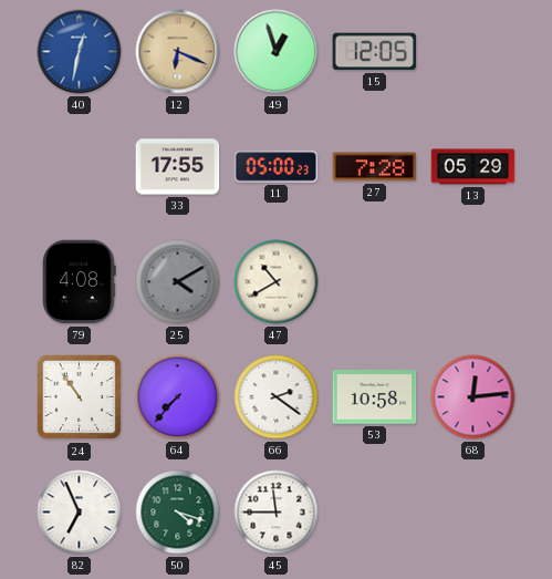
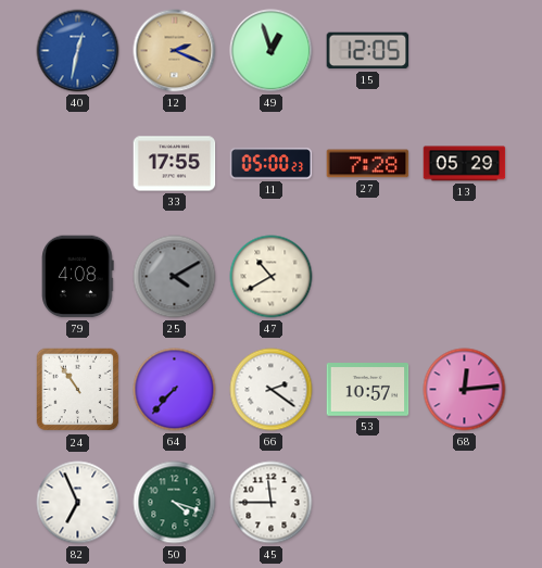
12: 6:19 -> 2:19 (175, 51)
53: 10:58 -> 10:57 (368, 390)
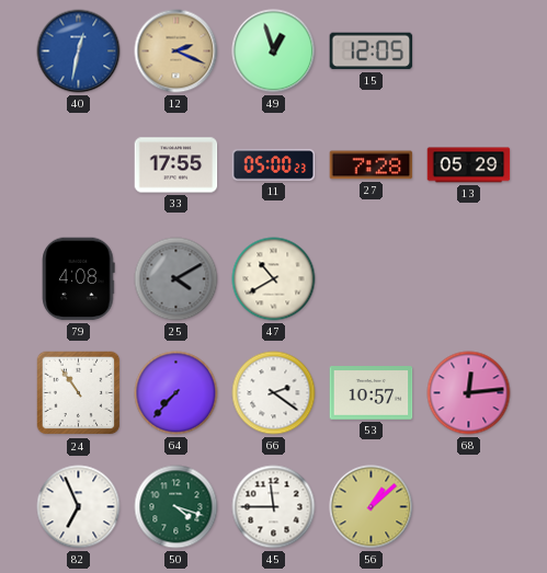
56: none -> 1:08 (372, 507)
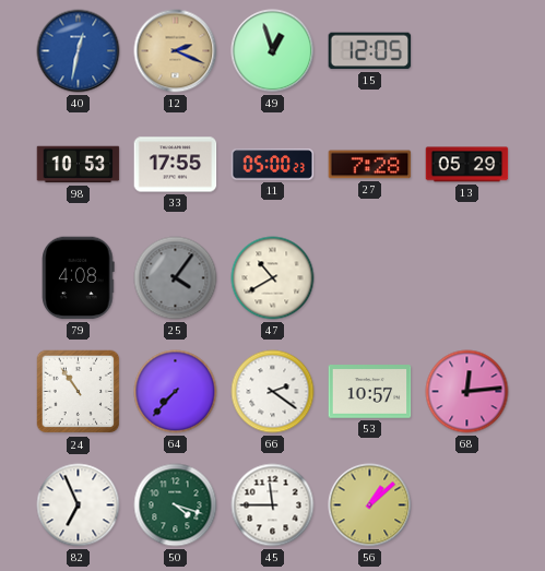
98: none -> 10:53 (79, 165)
25: 4:10 -> 4:06 (176, 278)
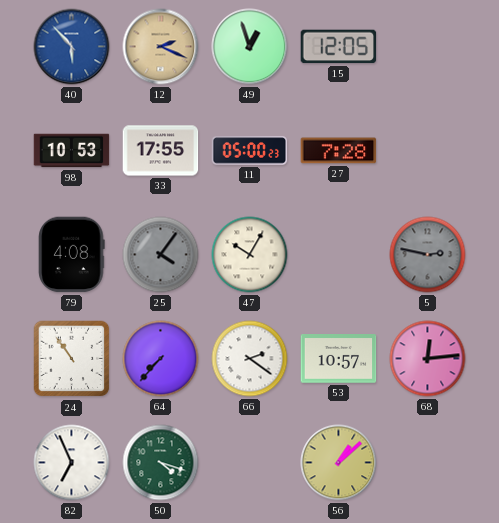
40: 12:32 -> 5:53 (72, 47)
13: 05:29 -> none (467, 165)
47: 10:40 -> 10:05 (250, 255)
5: none -> 2:47 (428, 255)
45: 11:45 -> none (273, 505)
